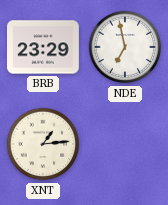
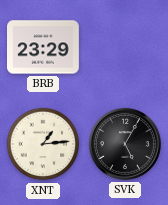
NDE: 6:58 -> none (125, 47)
SVK: none -> 5:05 (125, 144)
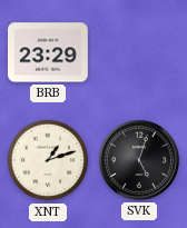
XNT: 1:14 -> 1:12 (48, 160)
SVK: 5:05 -> 5:03 (139, 160)
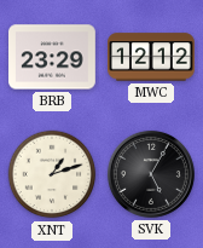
MWC: none -> 12:12 (152, 57)
SVK: 5:03 -> 5:05 (151, 174)
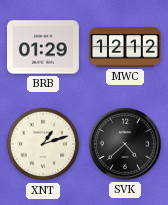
BRB: 23:29 -> 01:29 (44, 47)
SVK: 5:05 -> 4:38 (125, 144)
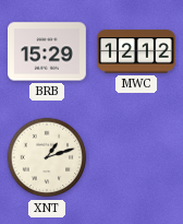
BRB: 01:29 -> 15:29 (48, 51)
SVK: 4:38 -> none (125, 144)
